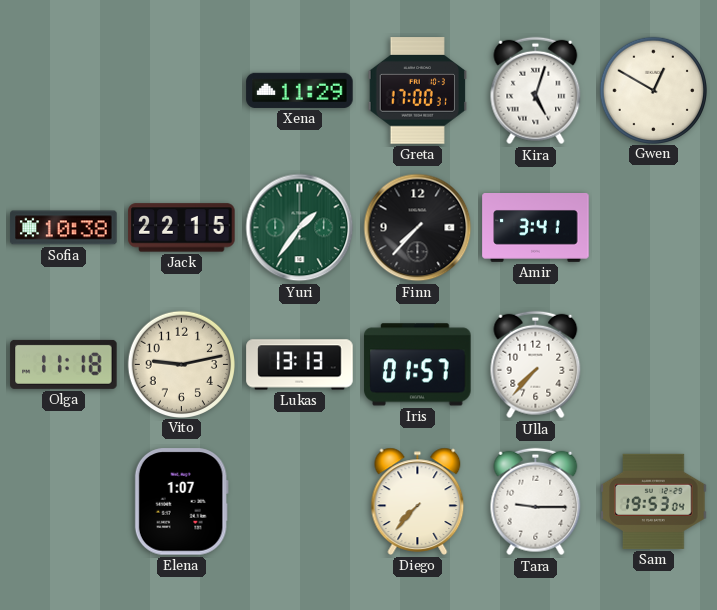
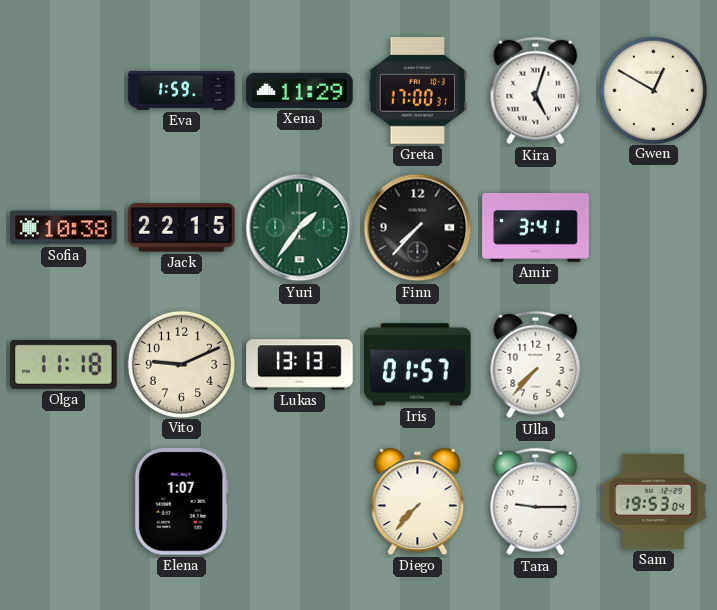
Eva: none -> 1:59 (182, 90)
Vito: 9:13 -> 9:11 (181, 364)
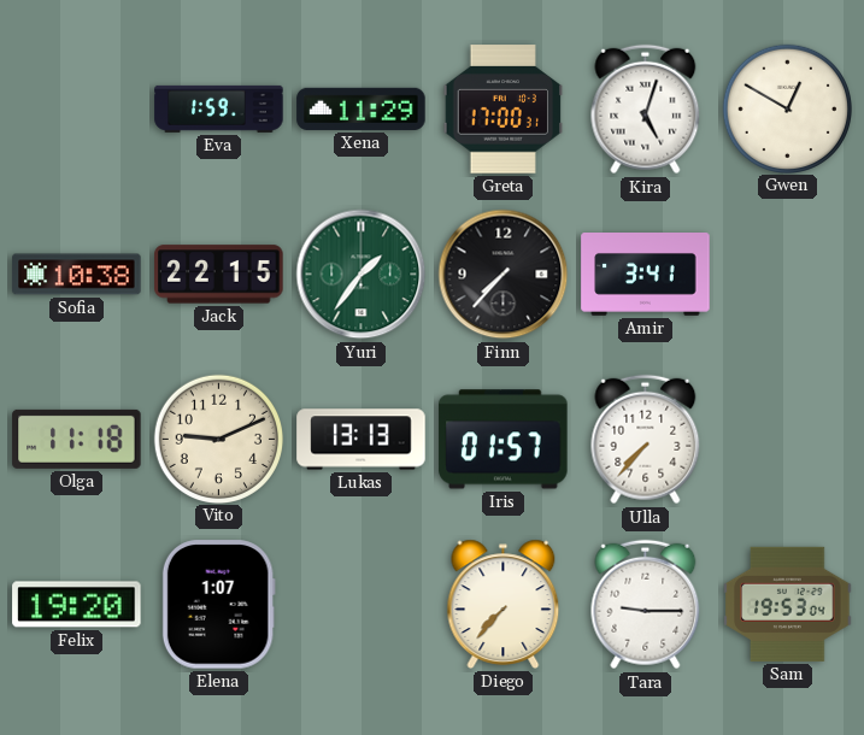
Felix: none -> 19:20 (77, 605)
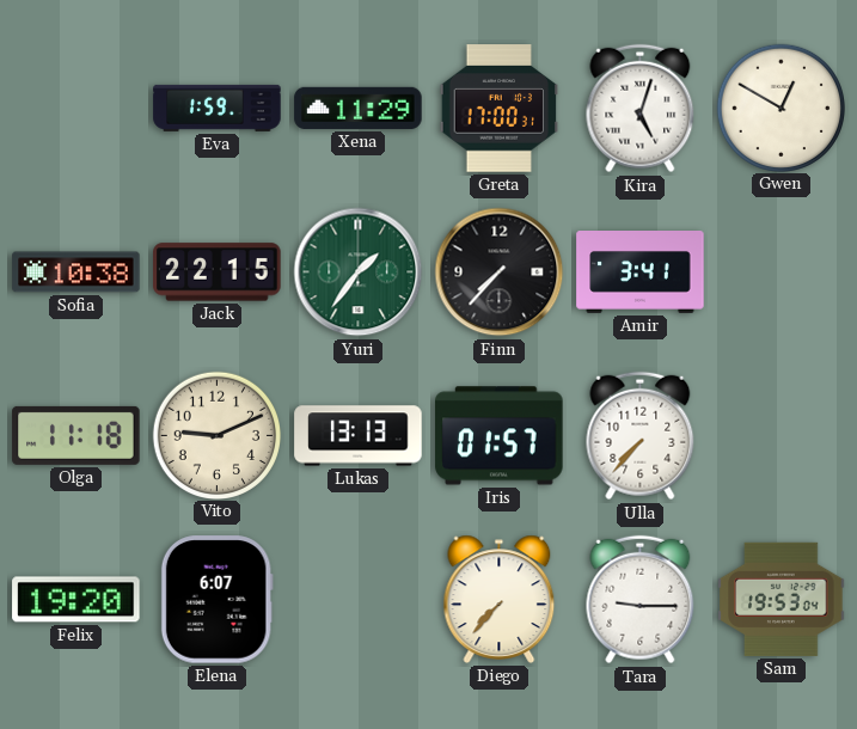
Elena: 1:07 -> 6:07 (216, 600)
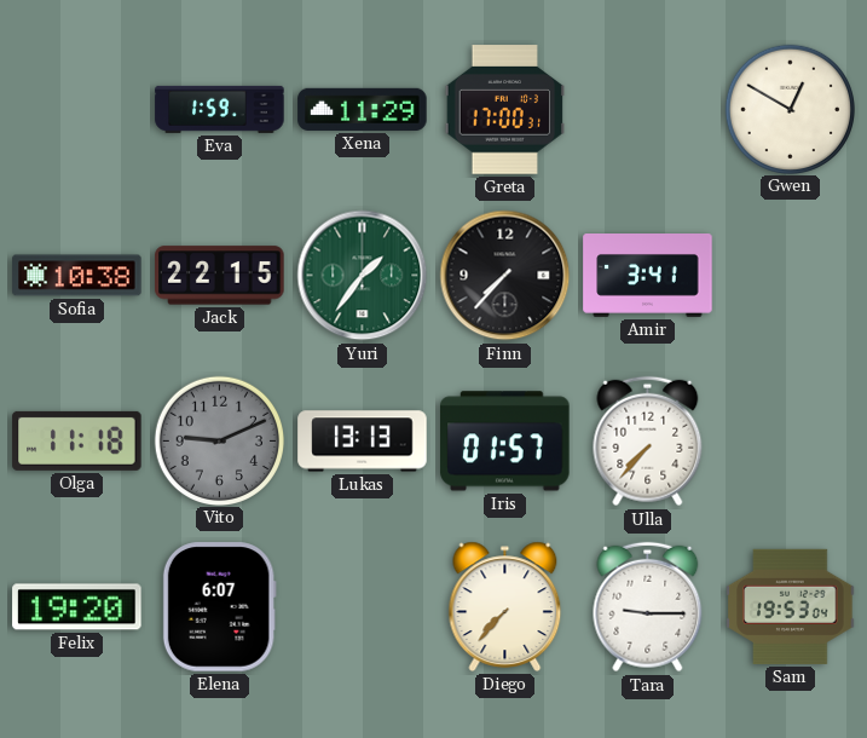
Kira: 5:03 -> none (641, 109)
Vito dial: cream -> grey (219, 440)
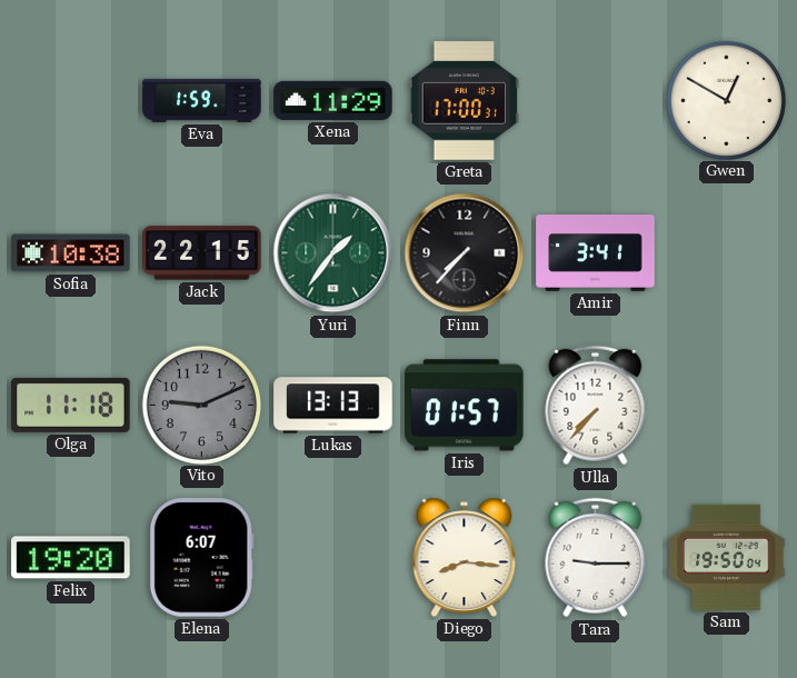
Diego: 7:37 -> 8:16 (465, 557)
Sam: 19:53 -> 19:50 (727, 557)
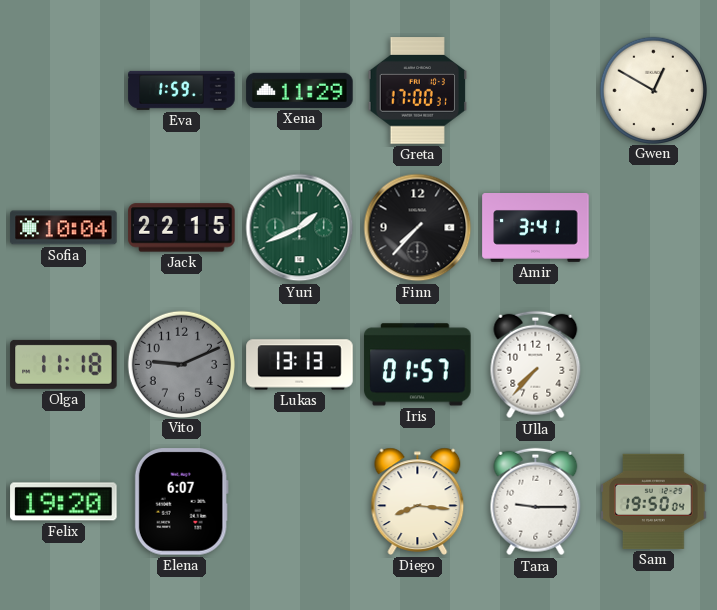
Sofia: 10:38 -> 10:04 (64, 228)
Yuri: 1:36 -> 1:41 (300, 228)
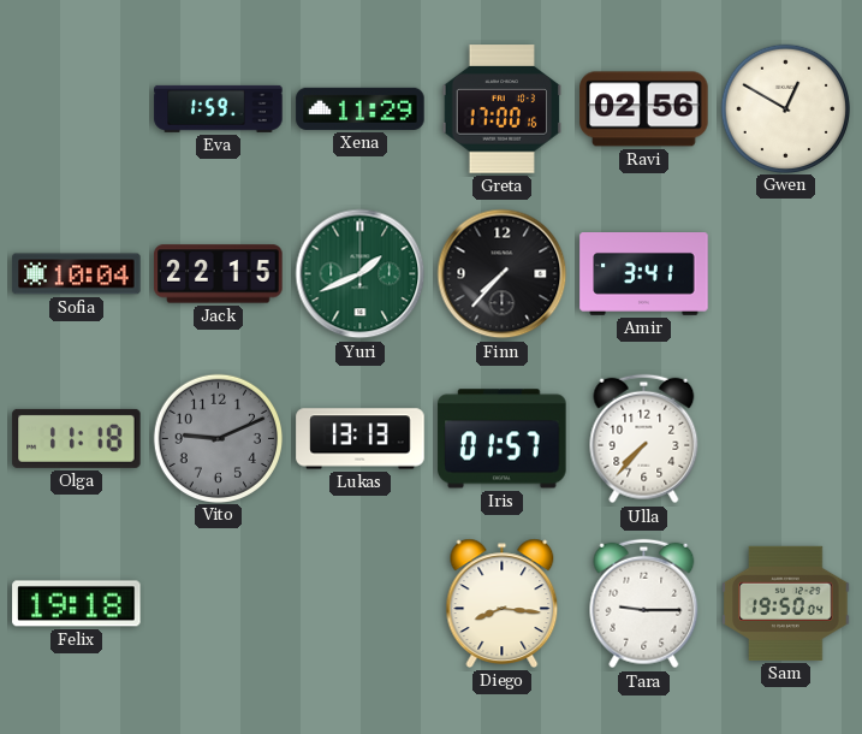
Greta: 17:00:31 -> 17:00:16 (503, 109)
Ravi: none -> 02:56 (644, 109)
Felix: 19:20 -> 19:18 (77, 604)
Elena: 6:07 -> none (181, 502)
